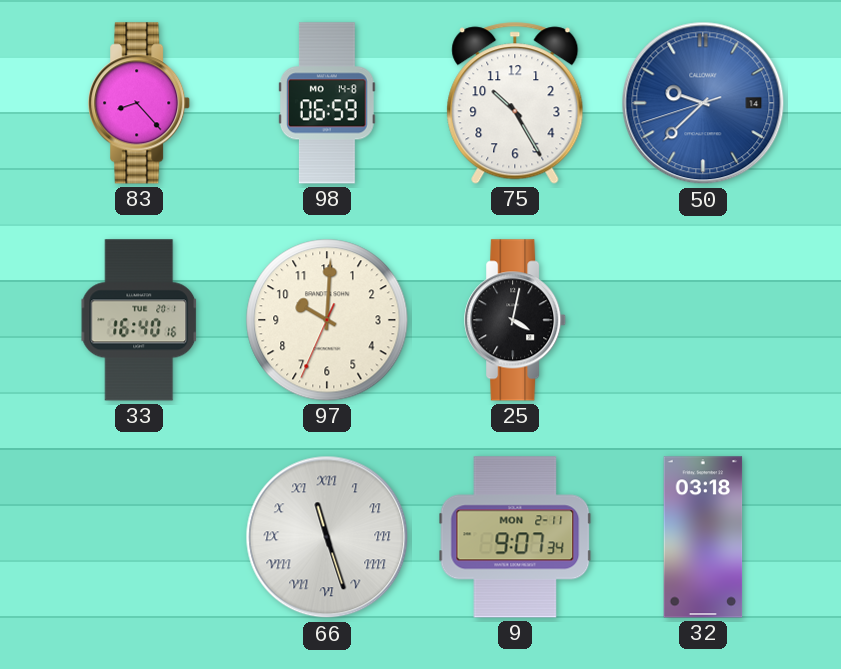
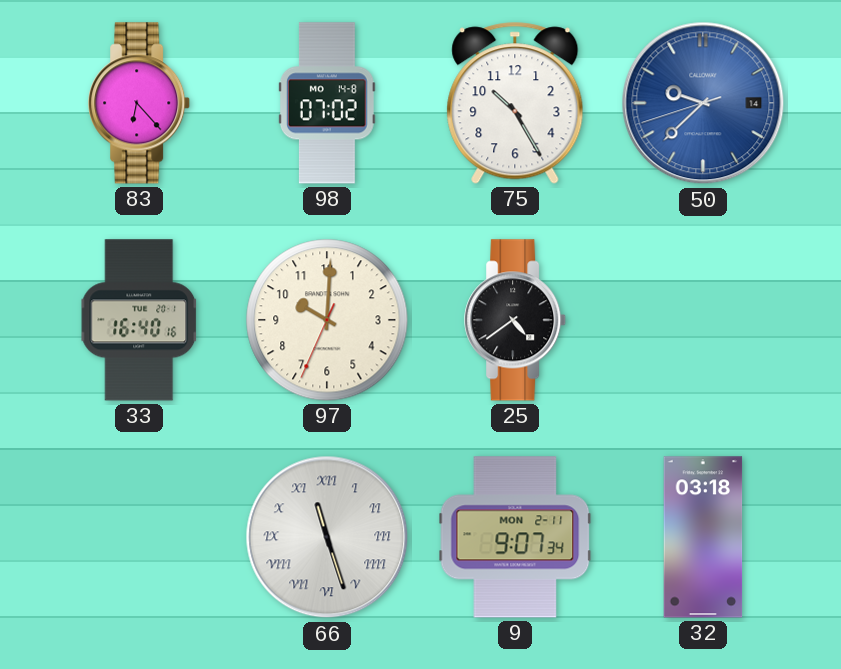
83: 8:23 -> 6:23 (140, 103)
98: 06:59 -> 07:02 (328, 103)
25: 4:02 -> 4:39 (516, 320)
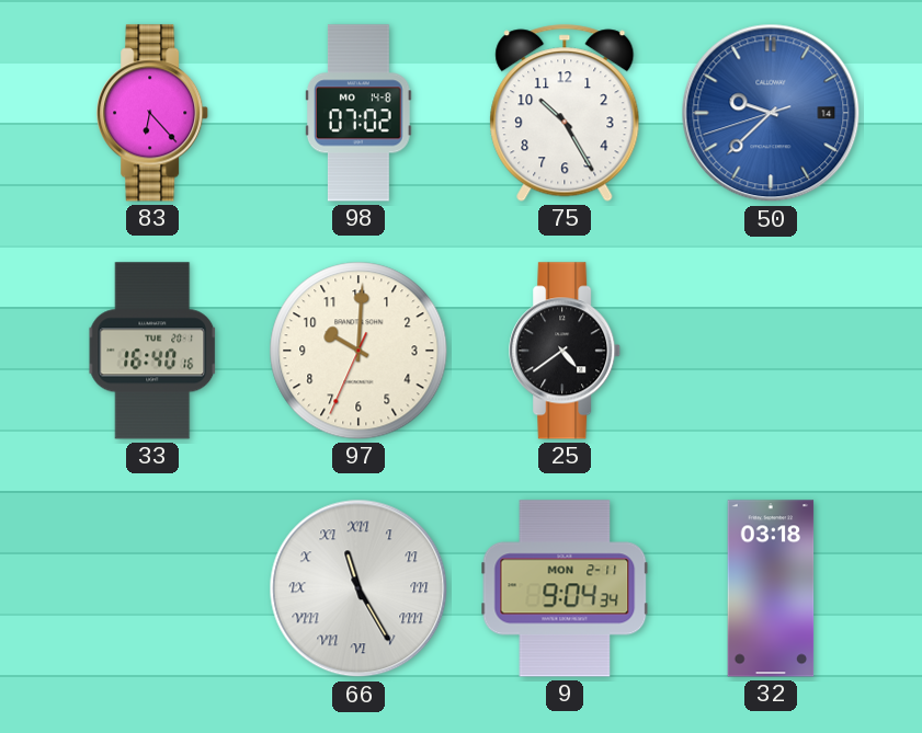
66: 11:27 -> 11:25 (358, 588)
9: 9:07 -> 9:04 (565, 588)
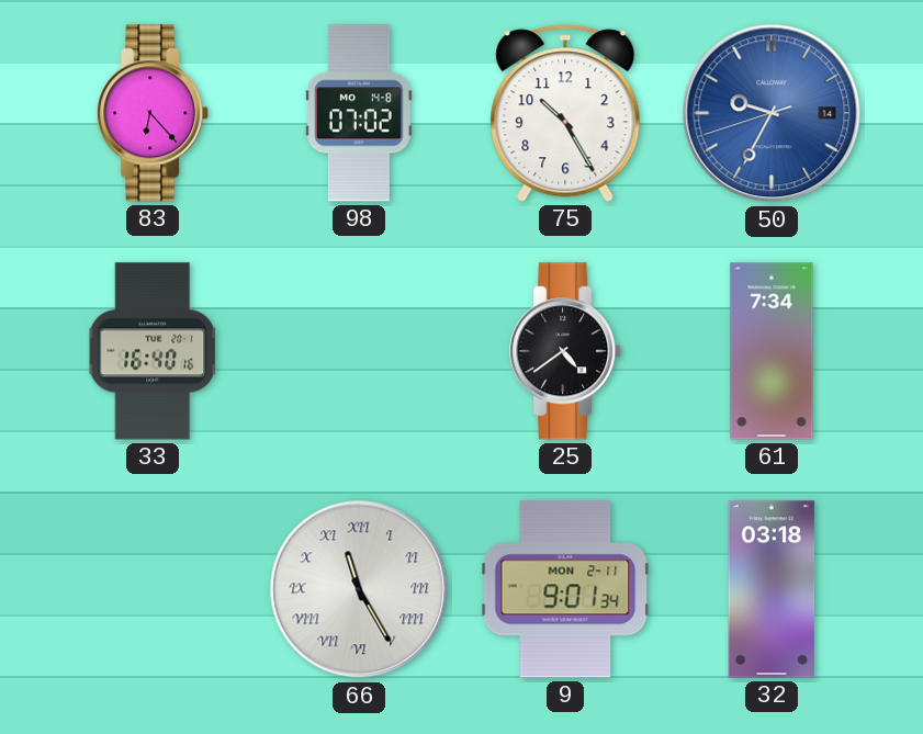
50: 9:37 -> 9:34 (772, 113)
97: 10:00 -> none (358, 351)
61: none -> 7:34 (772, 351)
9: 9:04 -> 9:01 (565, 589)
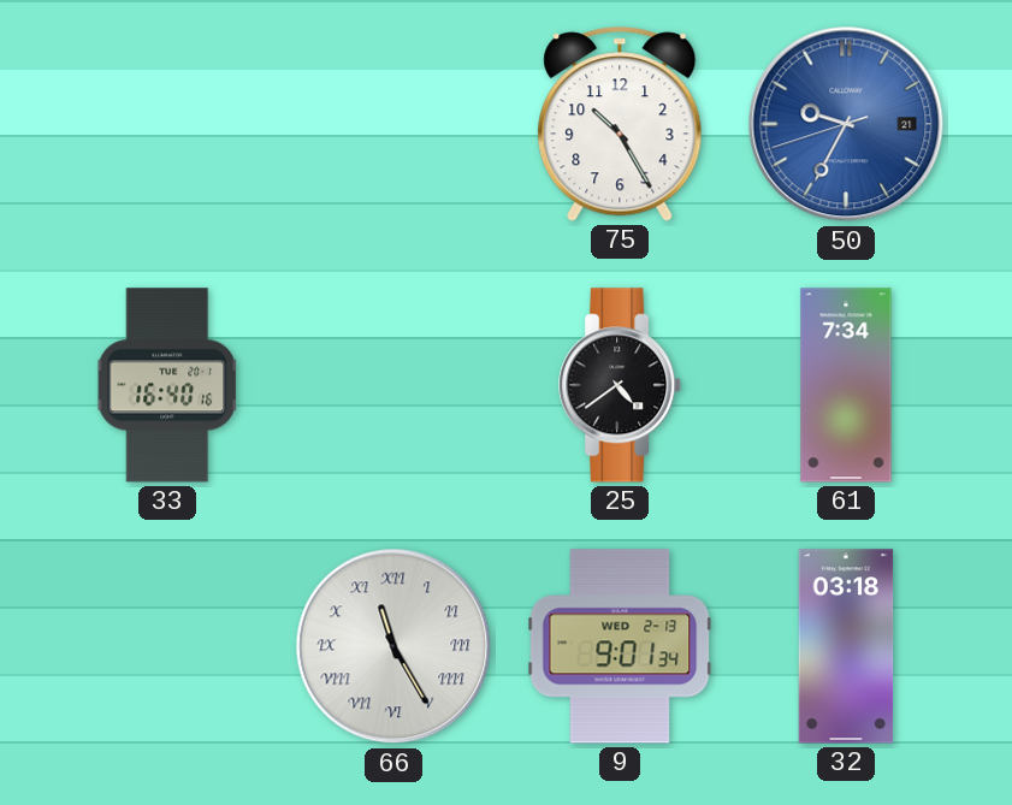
83: 6:23 -> none (154, 113)
98: 07:02 -> none (360, 113)
50 date: 14 -> 21 (846, 124)
9 date: MON 2-11 -> WED 2-13 (620, 646)
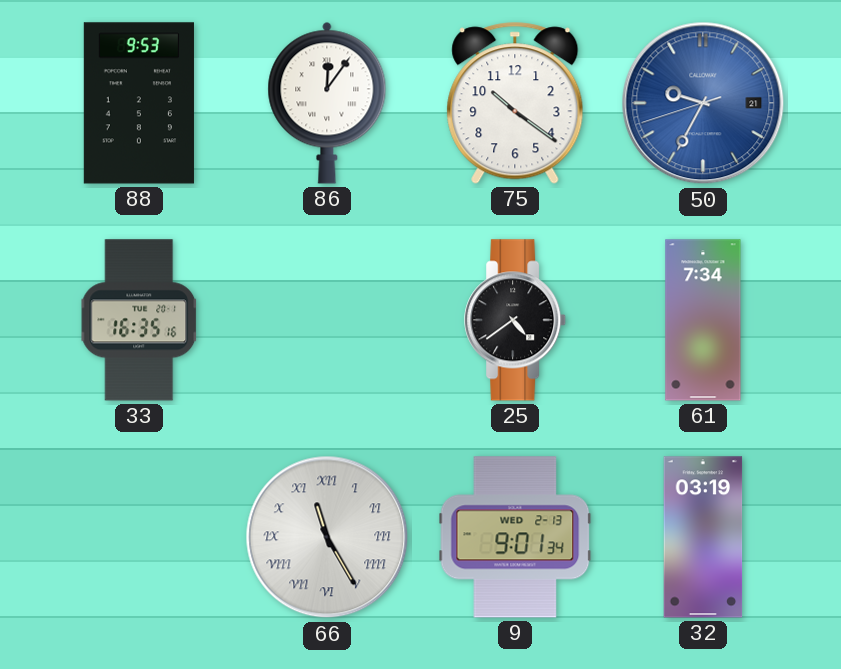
88: none -> 9:53 (139, 103)
86: none -> 12:06 (327, 103)
75: 10:25 -> 10:21 (515, 103)
33: 16:40 -> 16:35 (139, 320)
32: 03:18 -> 03:19 (703, 537)
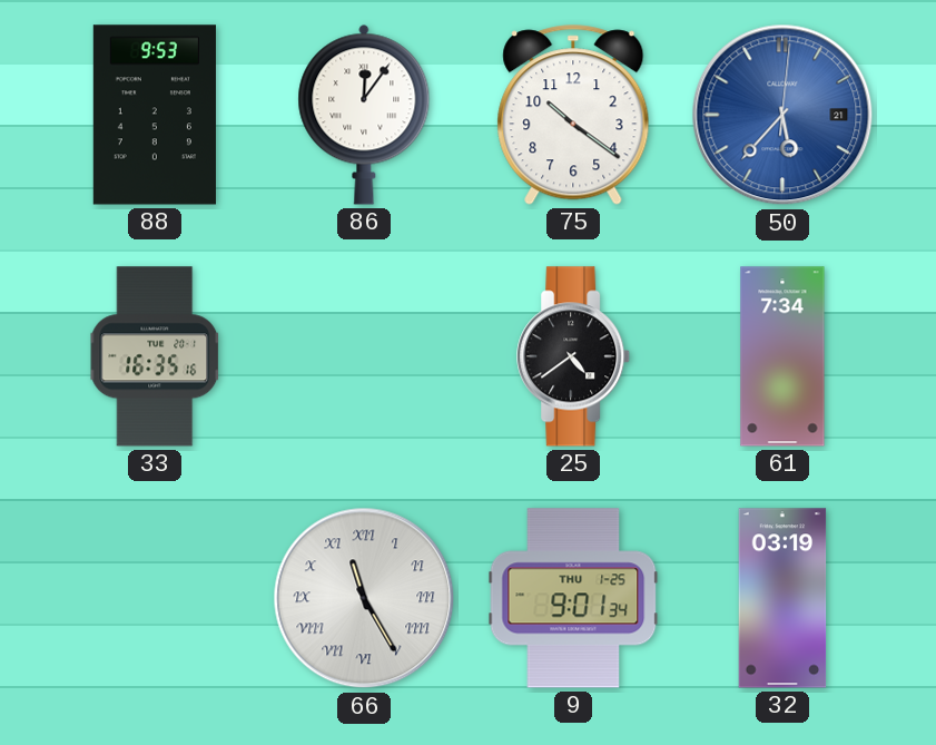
50: 9:34 -> 5:37 (782, 115)
9 date: WED 2-13 -> THU 1-25 (573, 598)
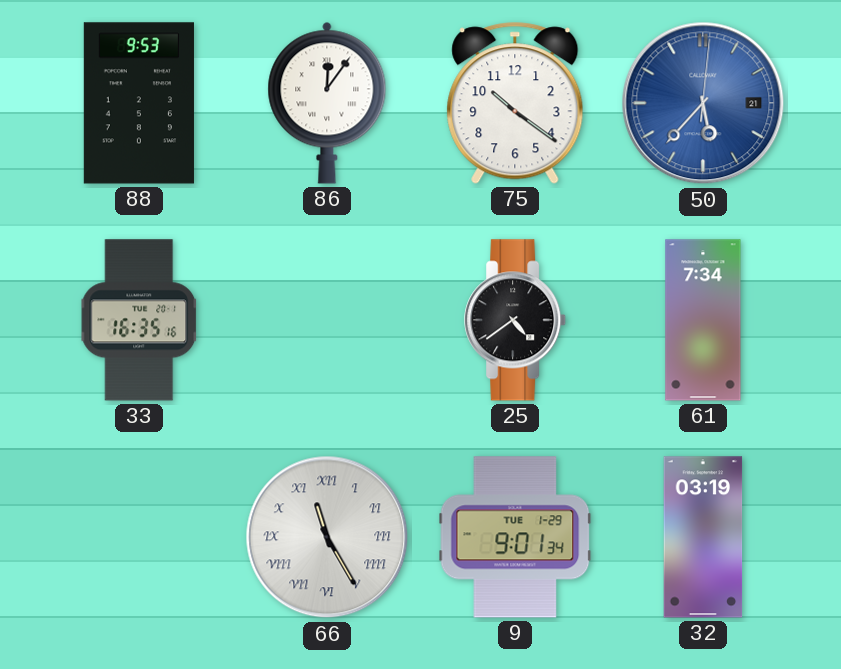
9 date: THU 1-25 -> TUE 1-29 (515, 537)
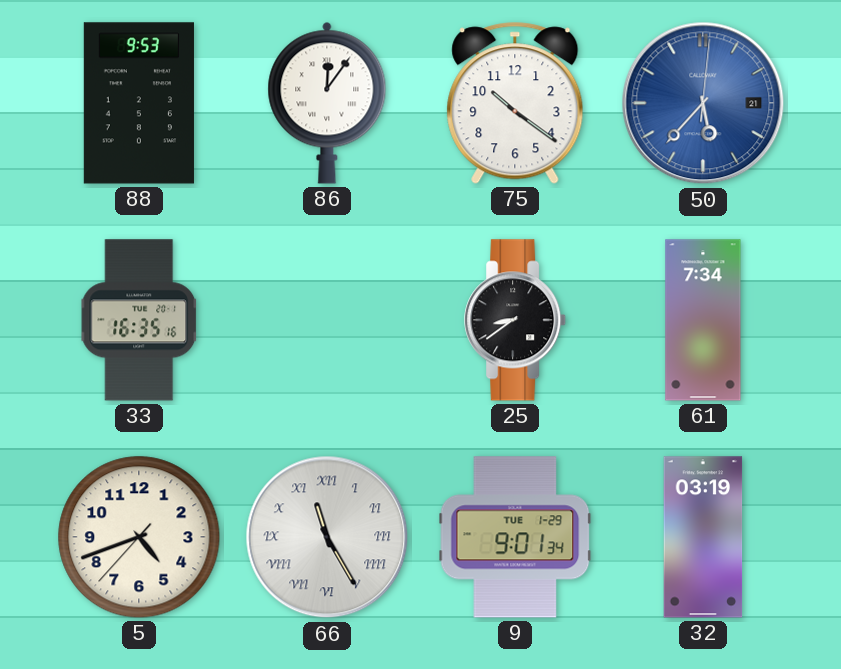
25: 4:39 -> 8:39 (516, 320)
5: none -> 4:41 (139, 537)
